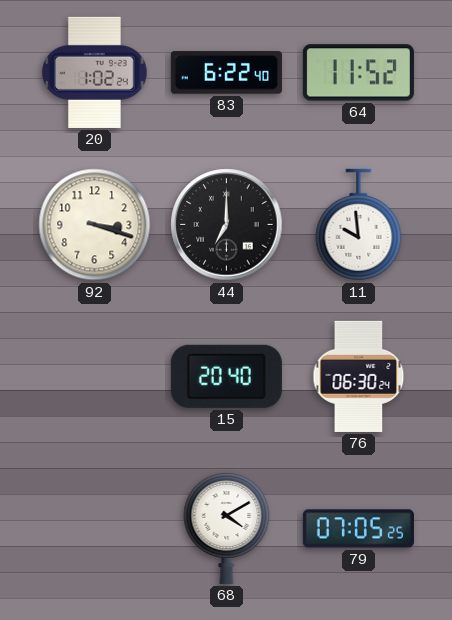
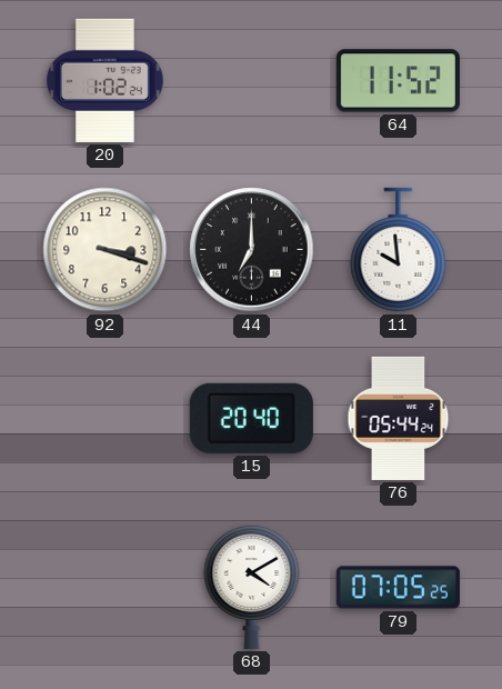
83: 6:22 -> none (226, 73)
76: 06:30 -> 05:44 (399, 418)
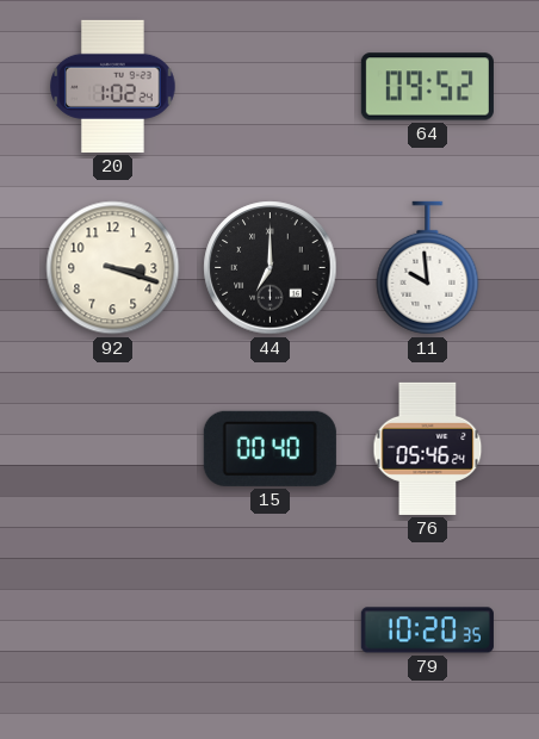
64: 11:52 -> 09:52 (427, 87)
15: 20:40 -> 00:40 (269, 448)
76: 05:44 -> 05:46 (428, 448)
68: 4:10 -> none (252, 587)
79: 07:05 -> 10:20 (427, 631)
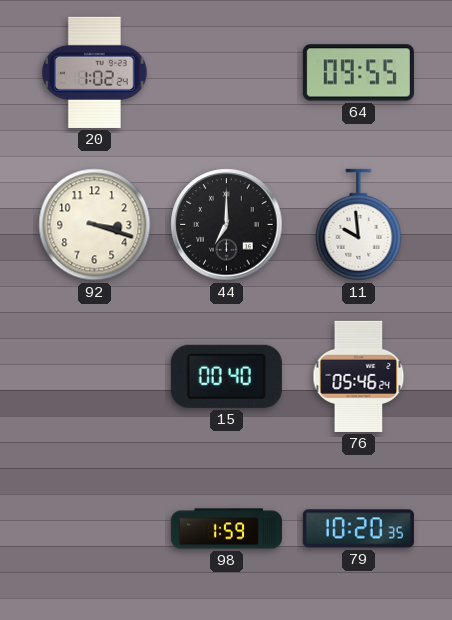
64: 09:52 -> 09:55 (358, 73)
98: none -> 1:59 (226, 529)
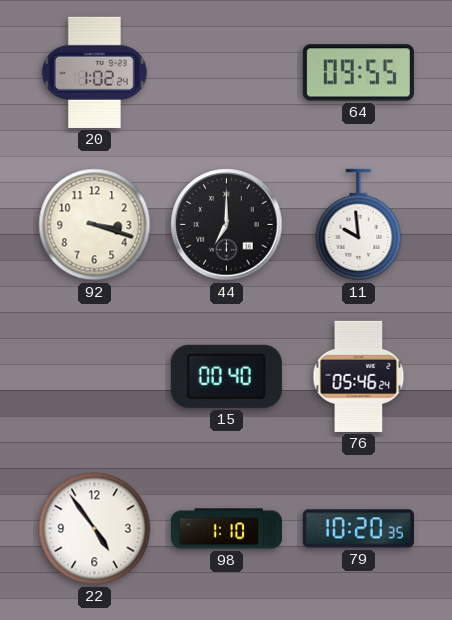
22: none -> 4:54 (95, 529)
98: 1:59 -> 1:10 (226, 529)
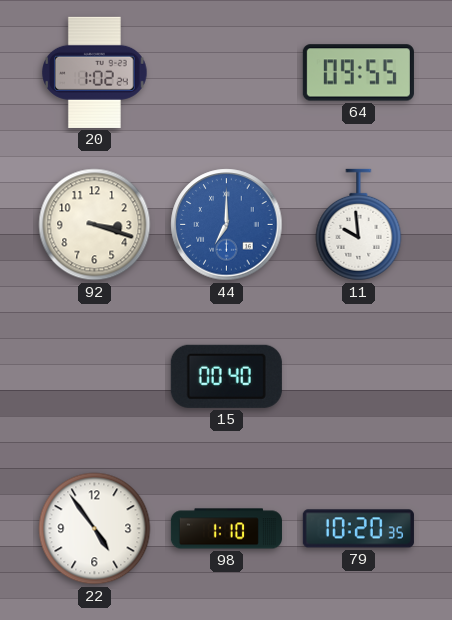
44 dial: black -> blue (227, 225)
76: 05:46 -> none (359, 376)
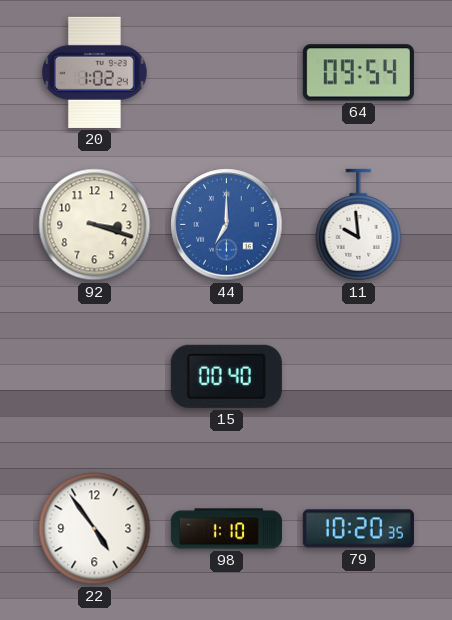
64: 09:55 -> 09:54 (358, 73)
